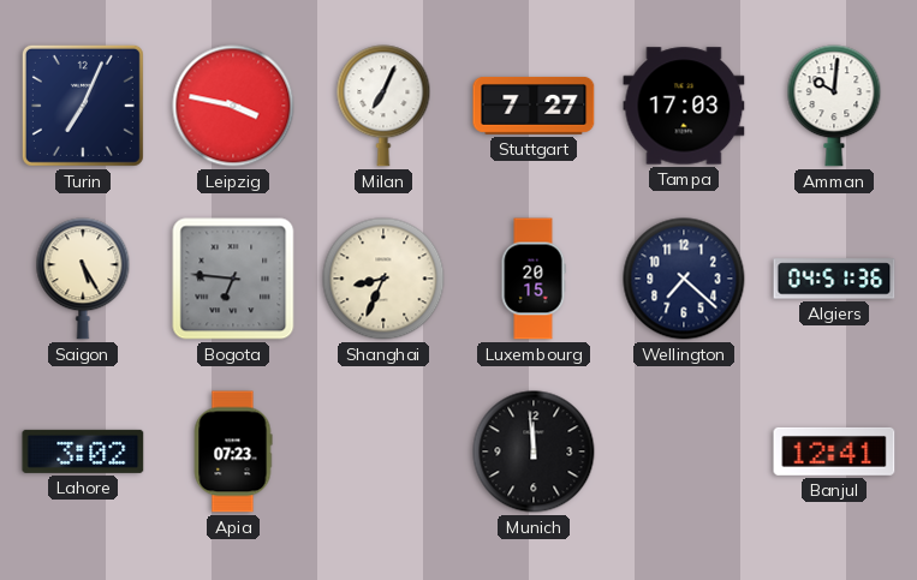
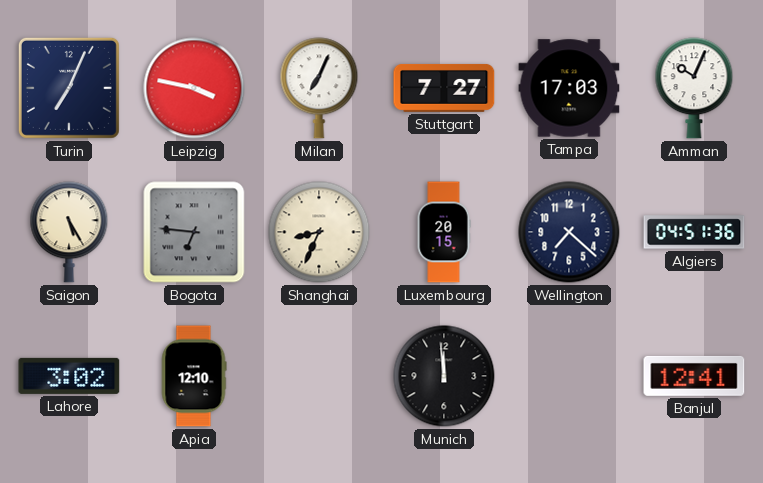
Amman: 10:01 -> 10:04 (694, 88)
Apia: 07:23 -> 12:10 (194, 376)
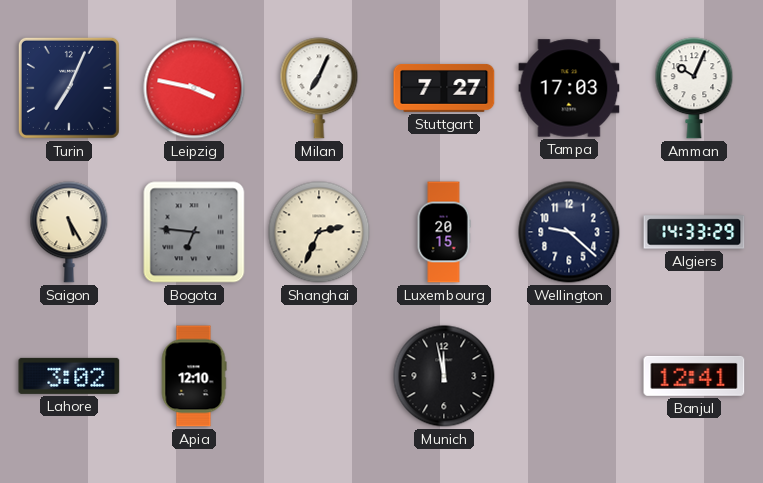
Shanghai: 8:34 -> 2:34 (319, 232)
Wellington: 7:22 -> 9:22 (569, 232)
Algiers: 04:51 -> 14:33 (694, 232)
Munich: 11:59 -> 11:58 (444, 376)
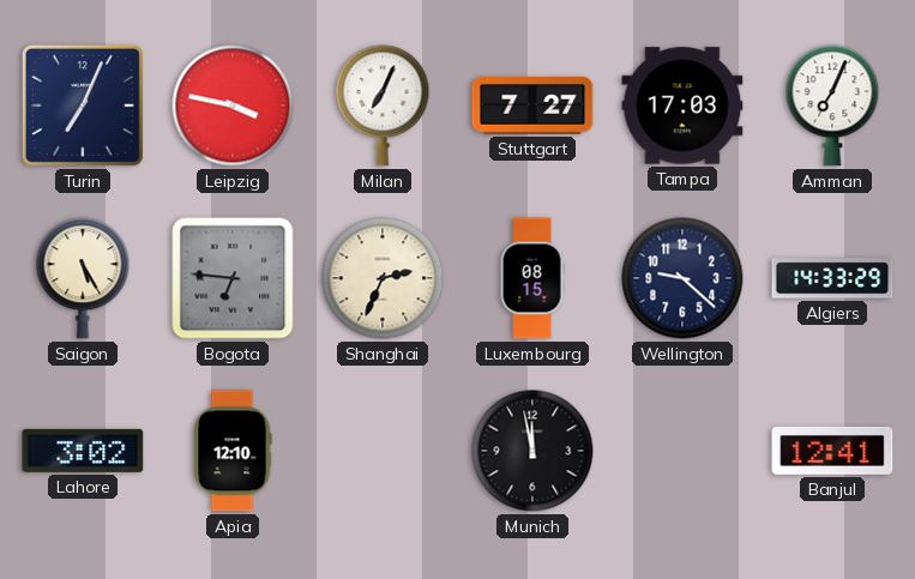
Amman: 10:04 -> 7:04 (832, 105)
Luxembourg: 20:15 -> 08:15 (532, 278)
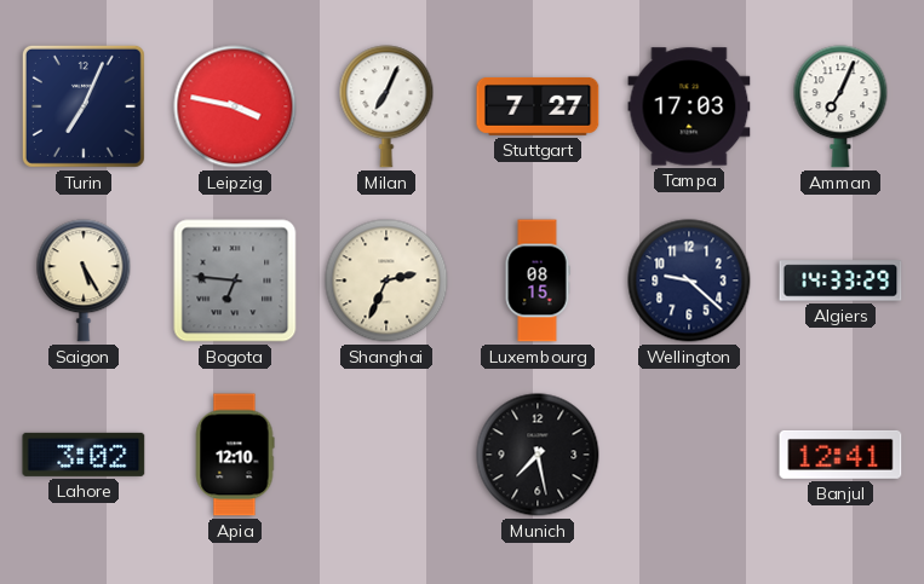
Munich: 11:58 -> 7:28 (538, 455)
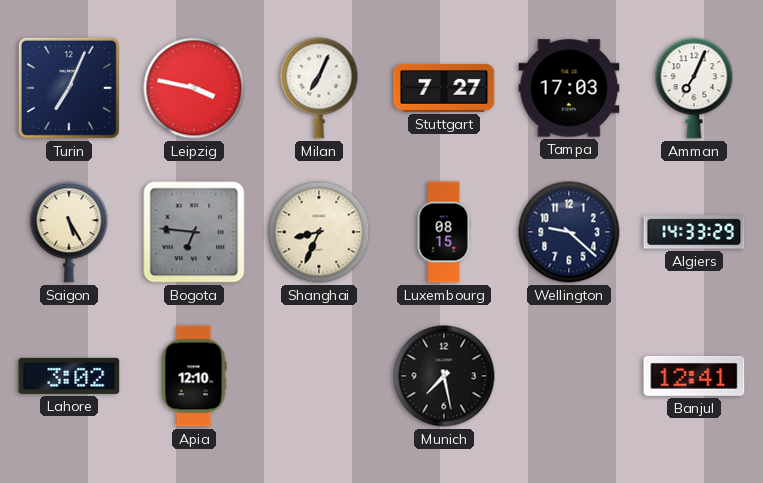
Shanghai: 2:34 -> 8:34 (319, 232)
